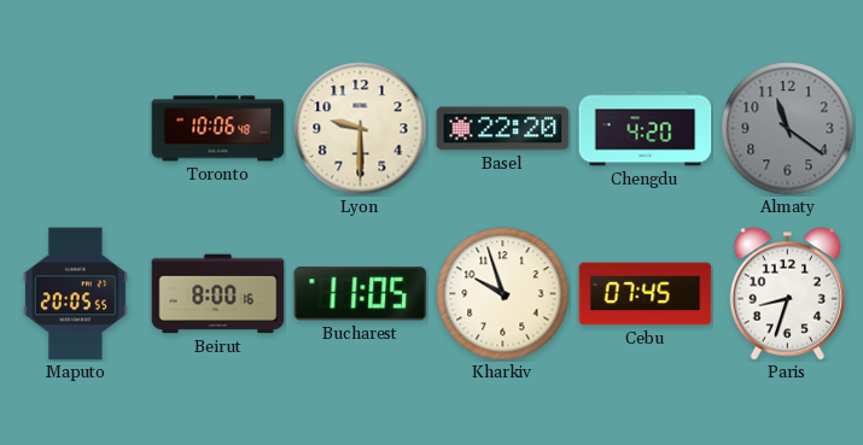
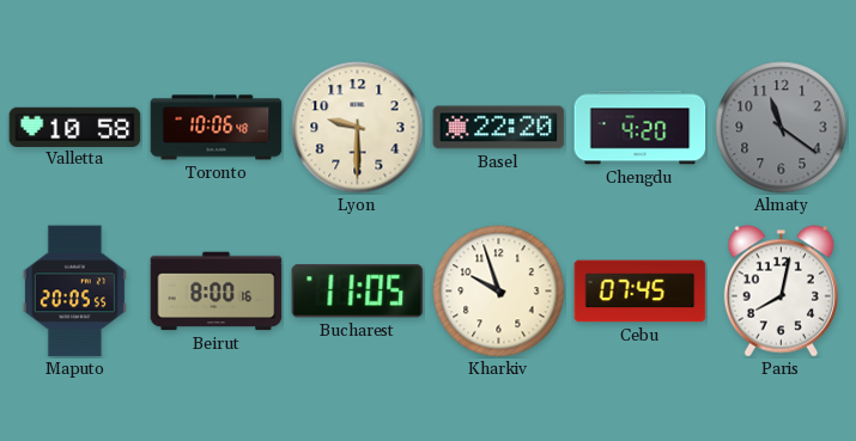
Valletta: none -> 10:58 (75, 127)
Paris: 8:33 -> 8:02 (781, 292)
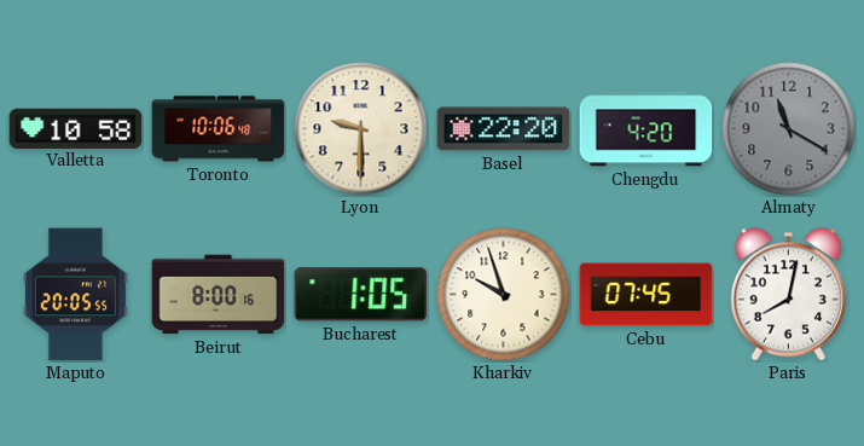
Almaty: 11:21 -> 11:20 (789, 129)
Bucharest: 11:05 -> 1:05 (361, 295)
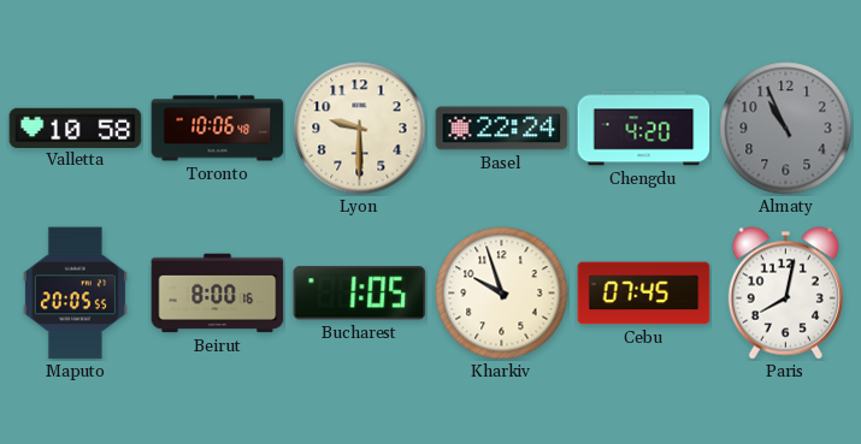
Basel: 22:20 -> 22:24 (502, 129)
Almaty: 11:20 -> 10:56 (786, 129)
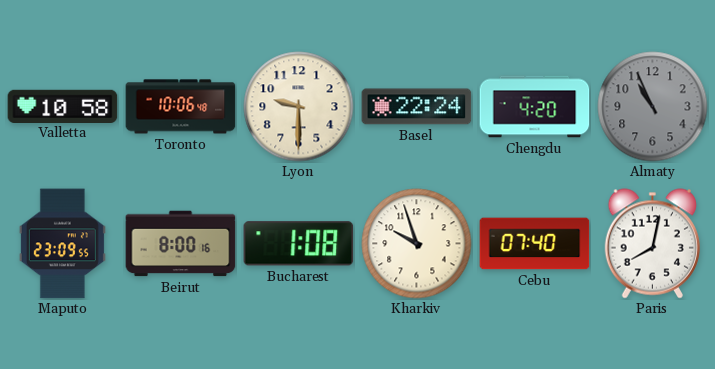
Maputo: 20:05 -> 23:09 (62, 244)
Bucharest: 1:05 -> 1:08 (299, 244)
Cebu: 07:45 -> 07:40 (535, 244)
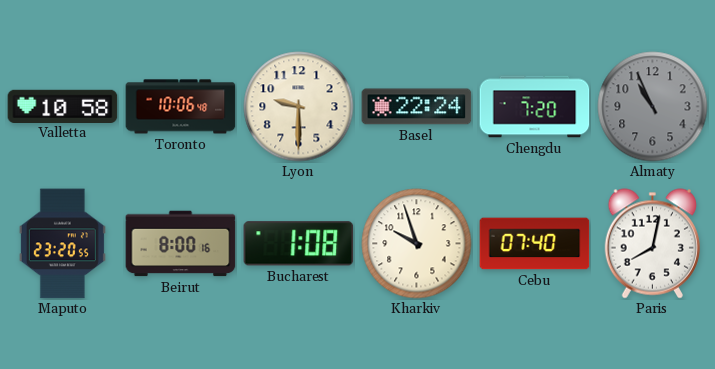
Chengdu: 4:20 -> 7:20 (535, 107)
Maputo: 23:09 -> 23:20 (62, 244)
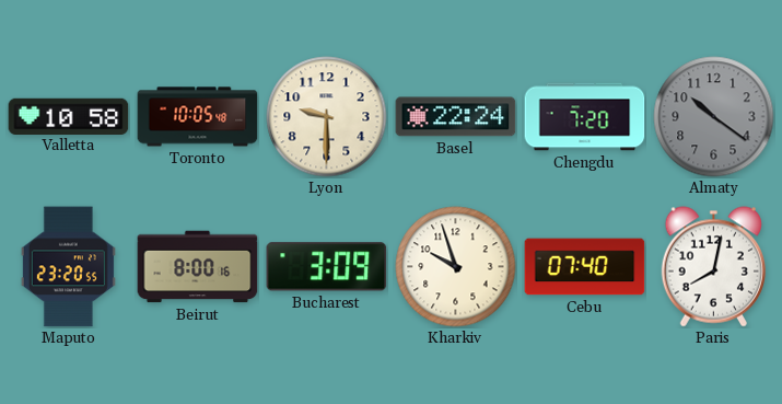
Toronto: 10:06 -> 10:05 (198, 117)
Almaty: 10:56 -> 10:21 (714, 117)
Bucharest: 1:08 -> 3:09 (327, 267)
